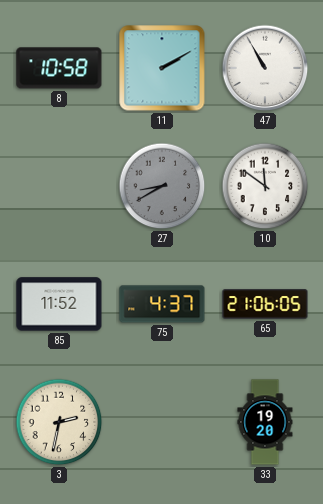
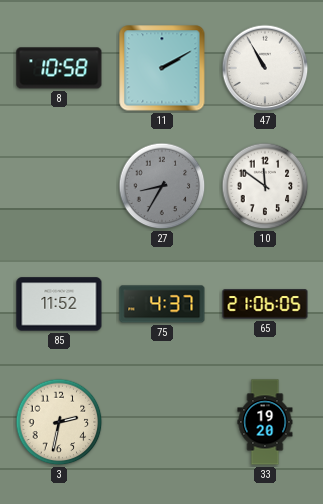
27: 8:40 -> 8:35 (162, 186)
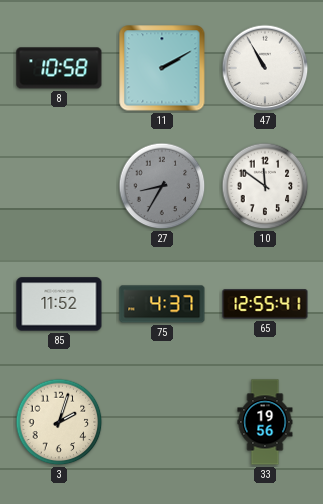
65: 21:06 -> 12:55 (265, 304)
3: 2:32 -> 2:03 (59, 422)
33: 19:20 -> 19:56 (265, 422)
